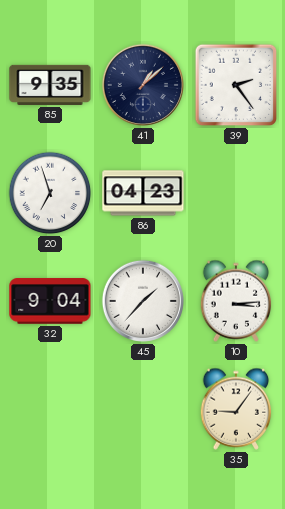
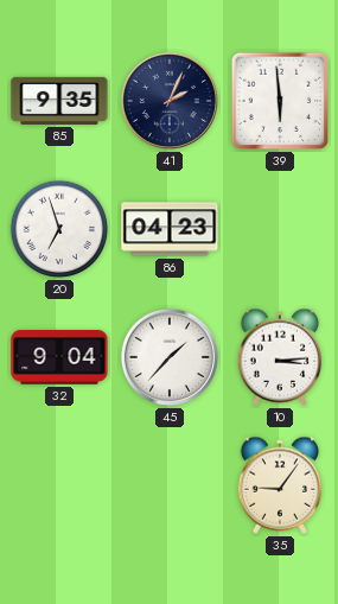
41: 1:08 -> 2:04 (170, 101)
39: 2:24 -> 5:59 (280, 101)
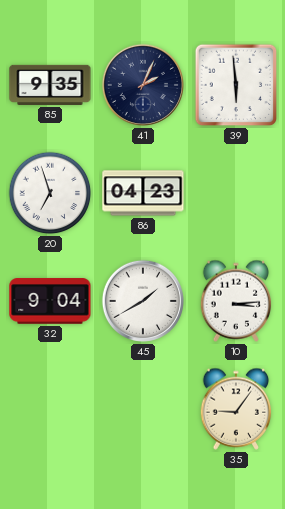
45: 1:37 -> 1:40 (143, 301)
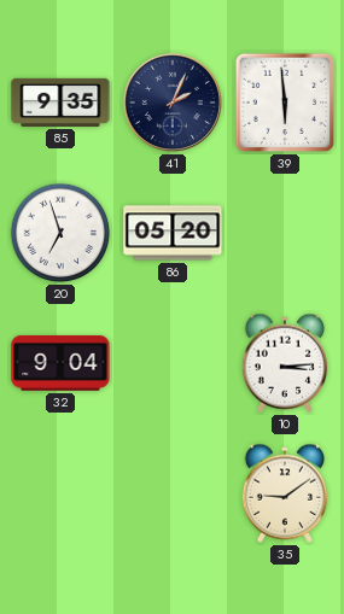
86: 04:23 -> 05:20 (173, 233)
45: 1:40 -> none (143, 301)
35: 9:06 -> 9:09 (285, 493)
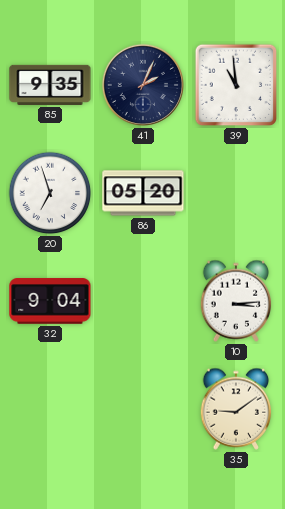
39: 5:59 -> 10:59 (236, 85)
